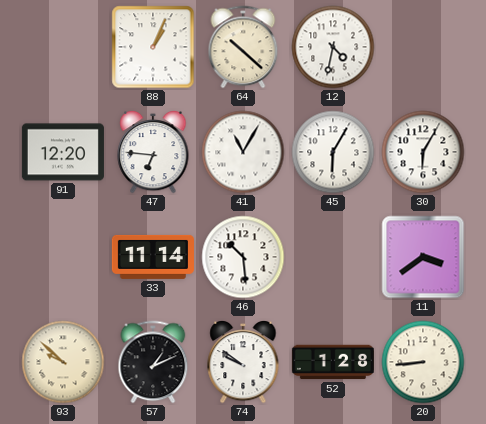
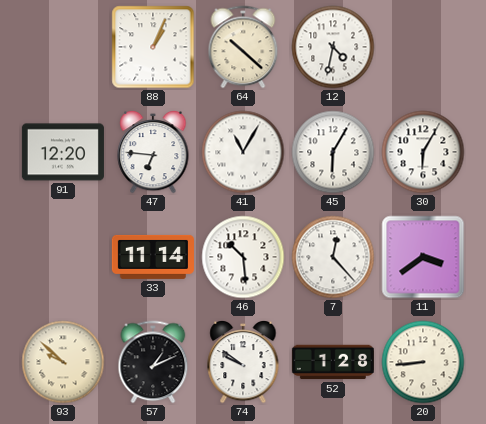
7: none -> 12:23 (333, 257)
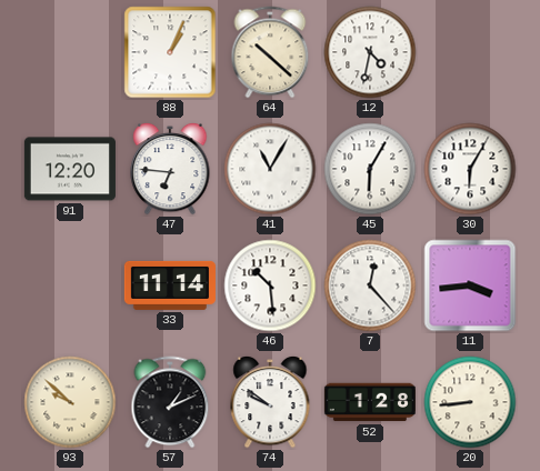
11: 3:39 -> 3:44 (470, 285)
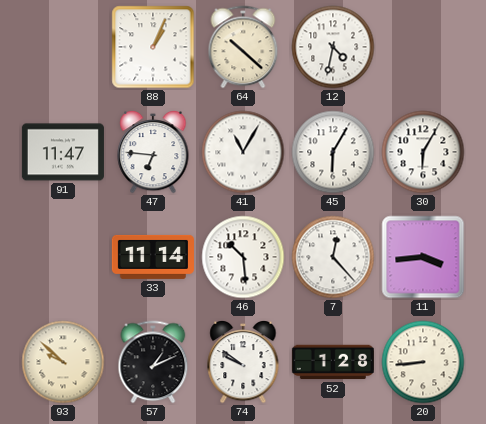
91: 12:20 -> 11:47 (63, 152)
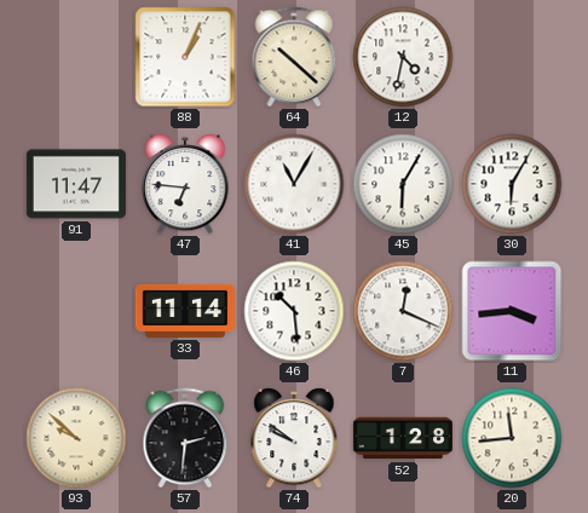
7: 12:23 -> 12:19 (403, 311)
57: 1:11 -> 2:31 (185, 438)
20: 8:44 -> 11:44 (512, 438)
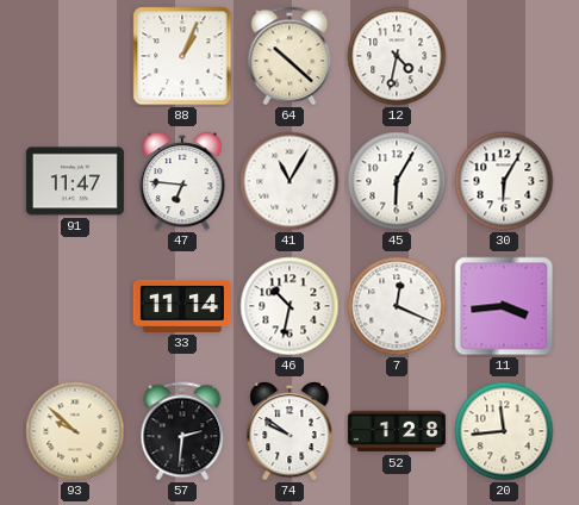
46: 10:29 -> 10:32 (289, 306)
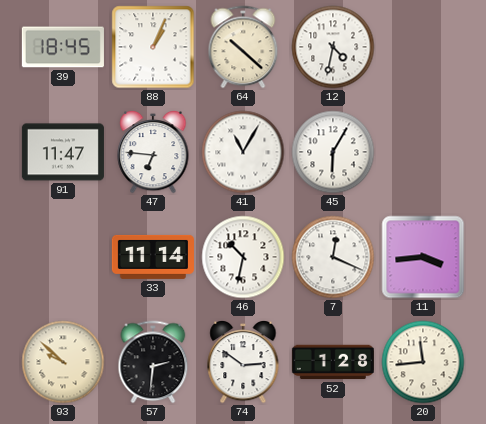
39: none -> 18:45 (63, 47)
30: 6:05 -> none (504, 181)
74: 9:51 -> 2:51 (243, 362)
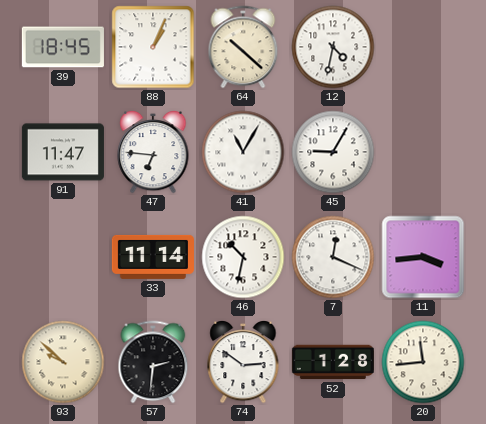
45: 6:05 -> 9:05 (333, 152)
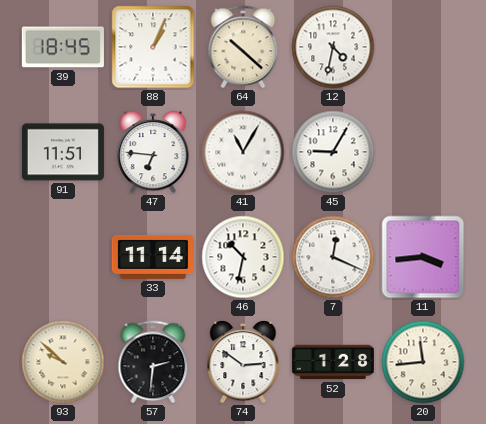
91: 11:47 -> 11:51 (63, 152)
